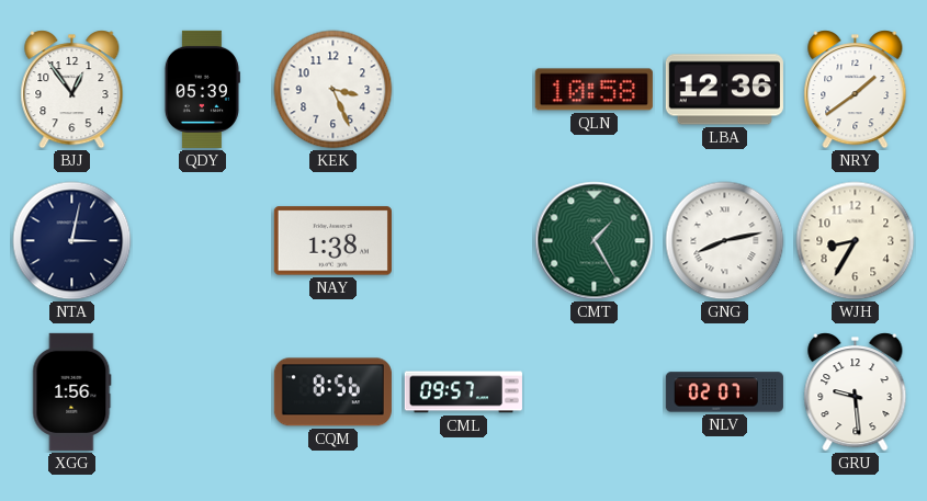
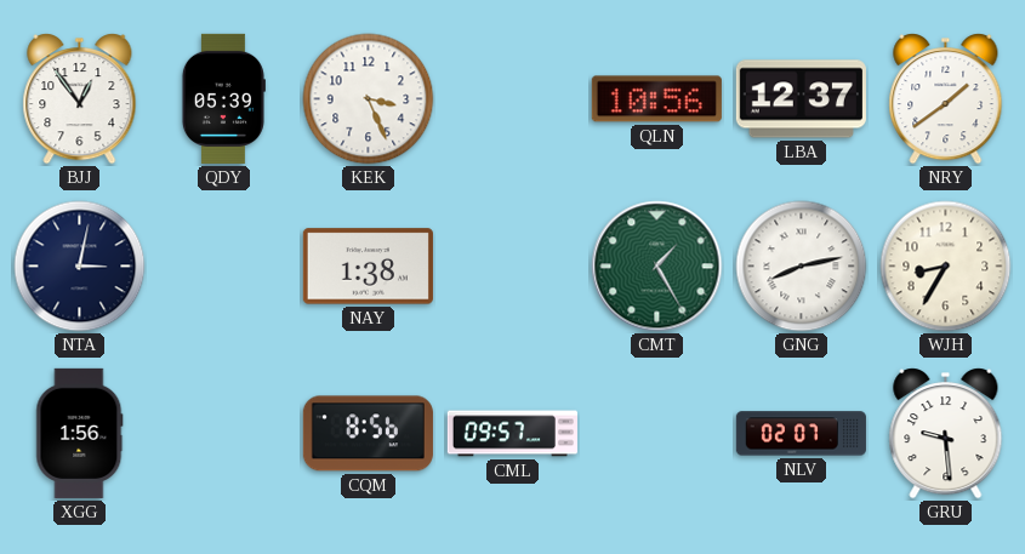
QLN: 10:58 -> 10:56 (656, 99)
LBA: 12:36 -> 12:37 (801, 99)
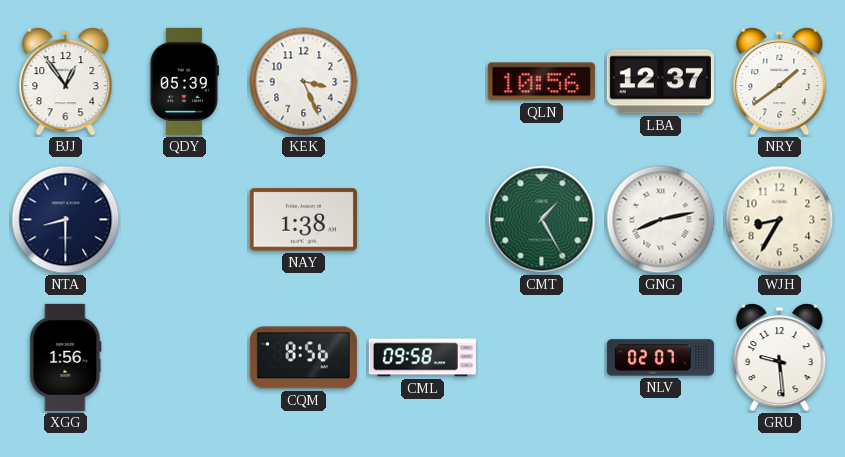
NTA: 3:02 -> 8:30 (66, 220)
CML: 09:57 -> 09:58 (422, 358)
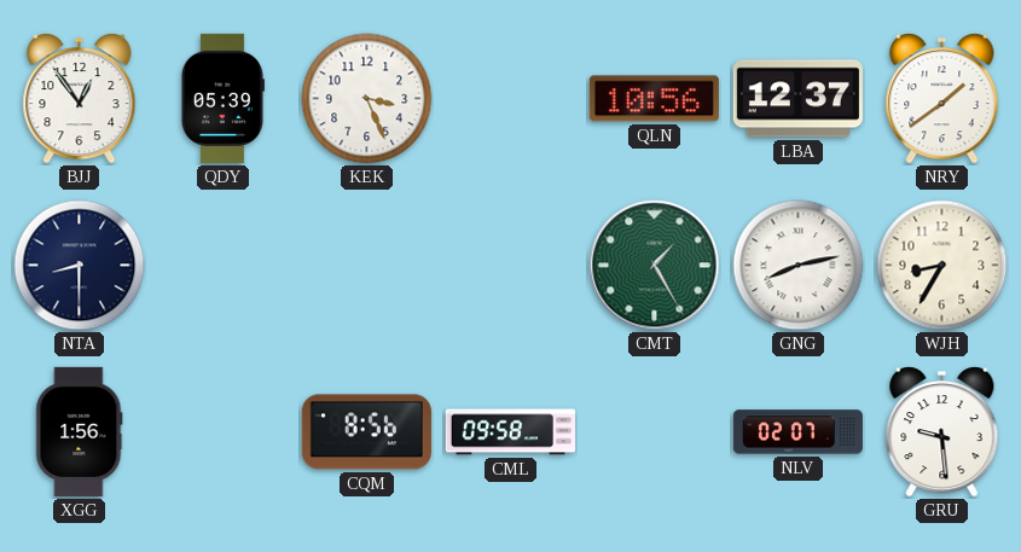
NAY: 1:38 -> none (303, 220)
